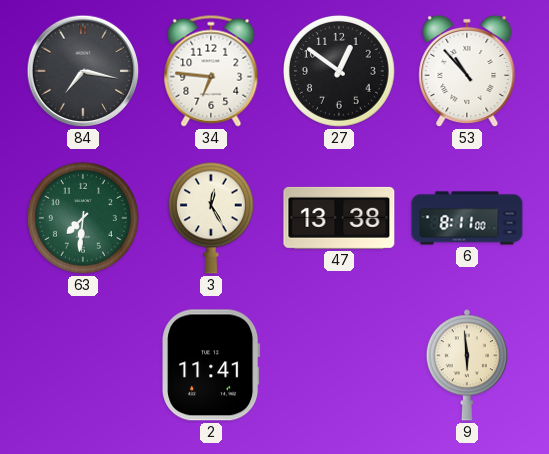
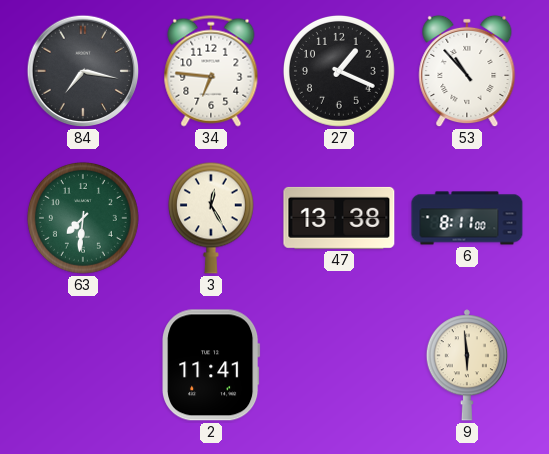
27: 12:51 -> 1:19 (339, 71)
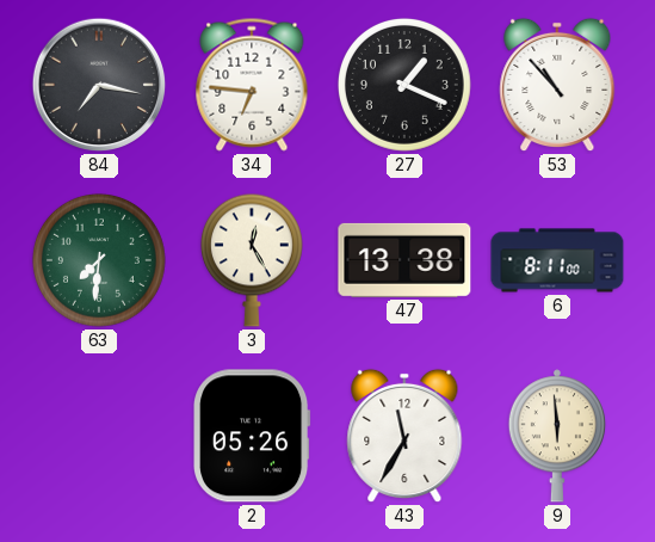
2: 11:41 -> 05:26 (253, 436)
43: none -> 11:35 (404, 436)
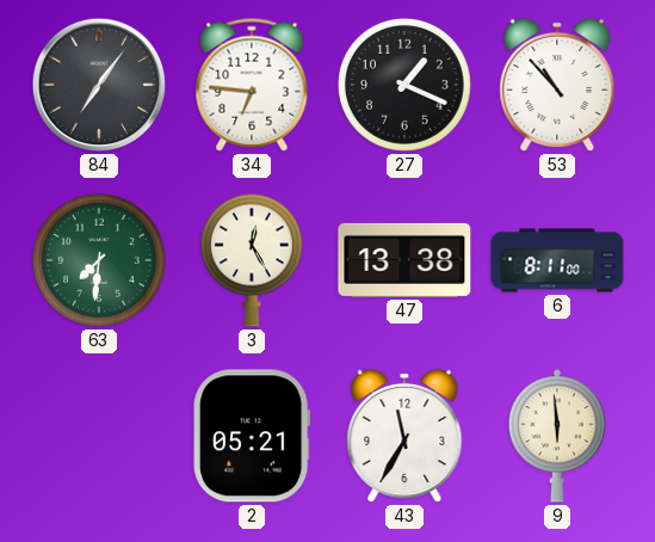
84: 7:17 -> 7:06 (99, 85)
2: 05:26 -> 05:21 (253, 436)
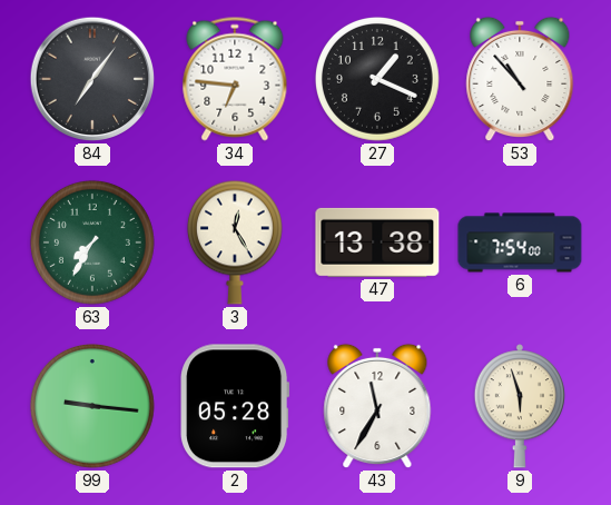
63: 7:31 -> 7:35 (92, 242)
6: 8:11 -> 7:54 (520, 242)
99: none -> 9:16 (92, 406)
2: 05:21 -> 05:28 (236, 406)
9: 5:59 -> 5:57 (520, 406)
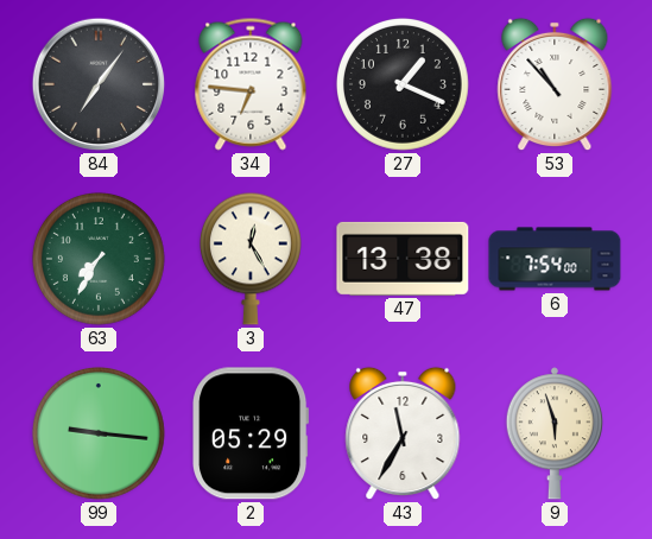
2: 05:28 -> 05:29 (252, 433)
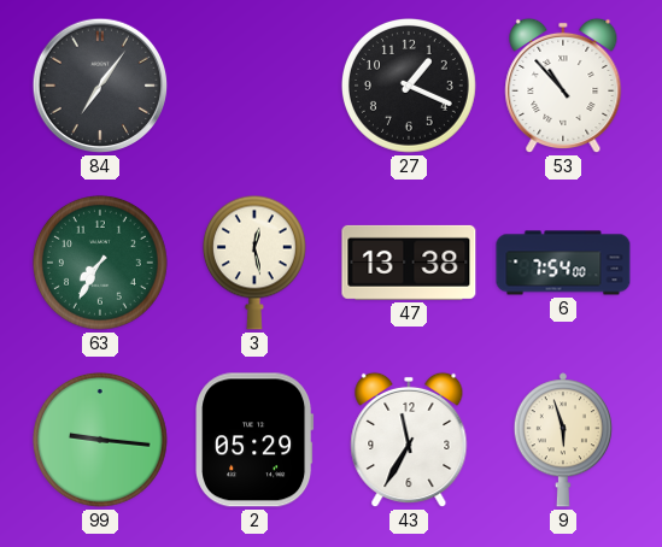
34: 6:46 -> none (251, 84)
3: 12:25 -> 12:28 (254, 263)
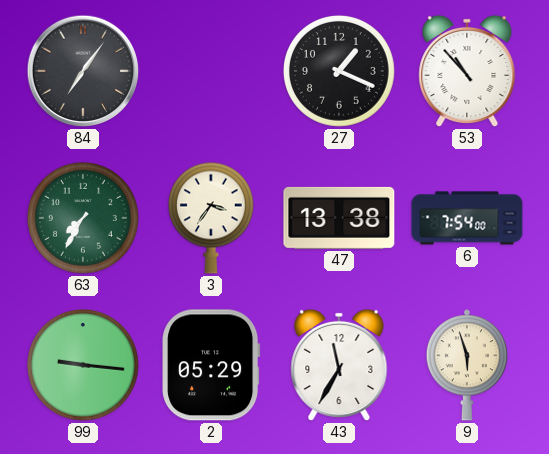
3: 12:28 -> 3:36 (211, 218)
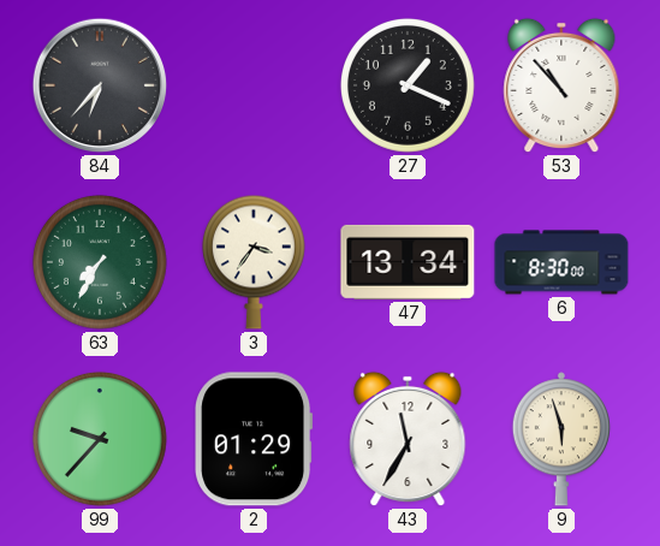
84: 7:06 -> 6:37 (100, 85)
47: 13:38 -> 13:34 (408, 262)
6: 7:54 -> 8:30 (561, 262)
99: 9:16 -> 9:37 (100, 439)
2: 05:29 -> 01:29 (255, 439)
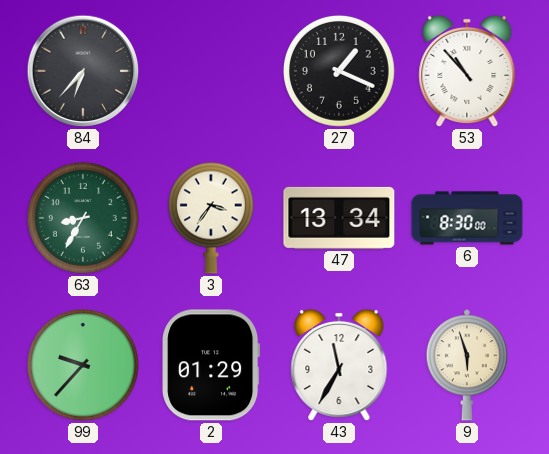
63: 7:35 -> 8:35 (83, 218)
